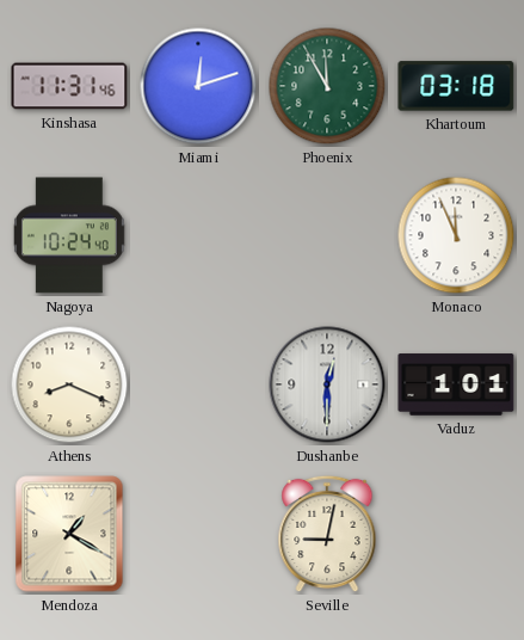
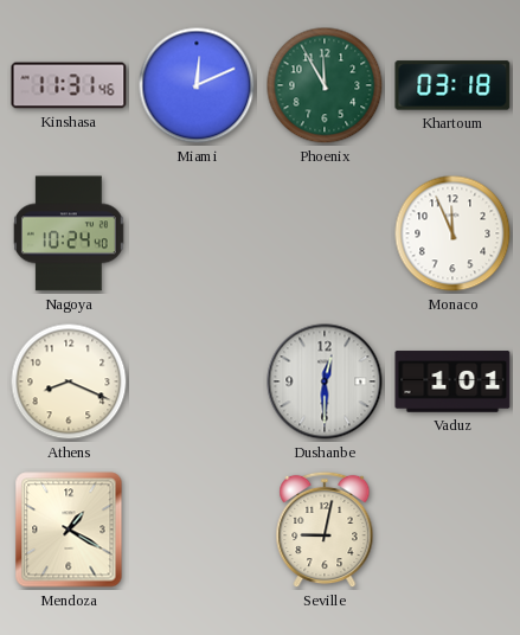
Miami: 12:12 -> 12:11 (197, 85)
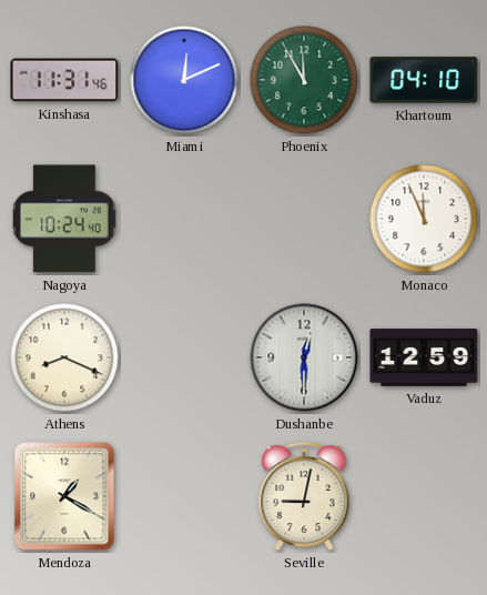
Khartoum: 03:18 -> 04:10 (424, 80)
Vaduz: 1:01 -> 12:59 (424, 357)
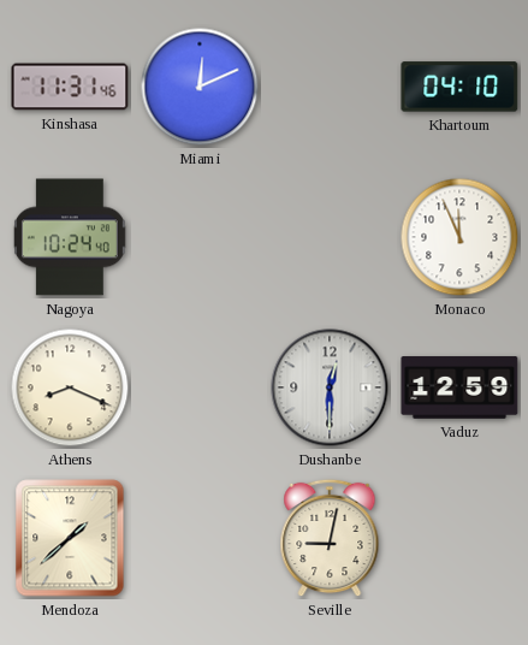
Phoenix: 11:55 -> none (304, 80)
Mendoza: 1:20 -> 1:38 (70, 538)
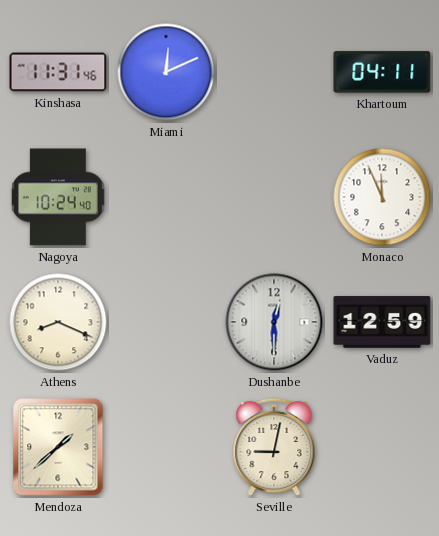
Khartoum: 04:10 -> 04:11 (382, 72)
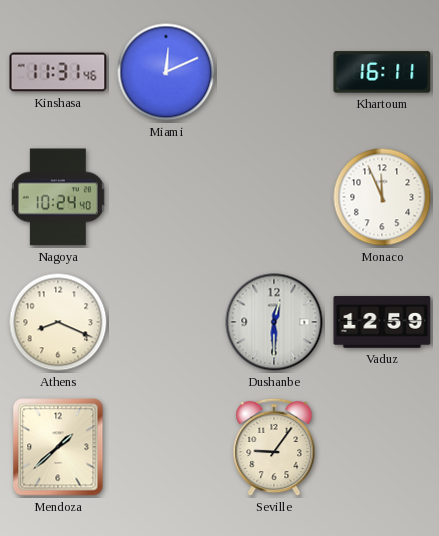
Khartoum: 04:11 -> 16:11 (382, 72)
Seville: 9:02 -> 9:06 (274, 447)
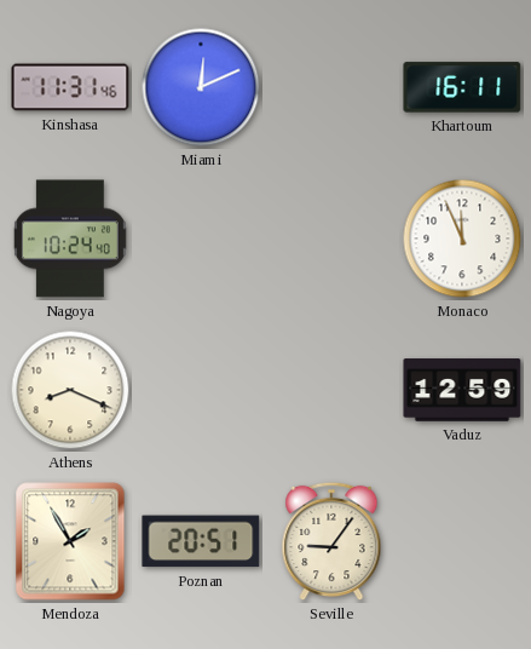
Dushanbe: 12:30 -> none (274, 322)
Mendoza: 1:38 -> 1:55 (70, 541)
Poznan: none -> 20:51 (201, 541)
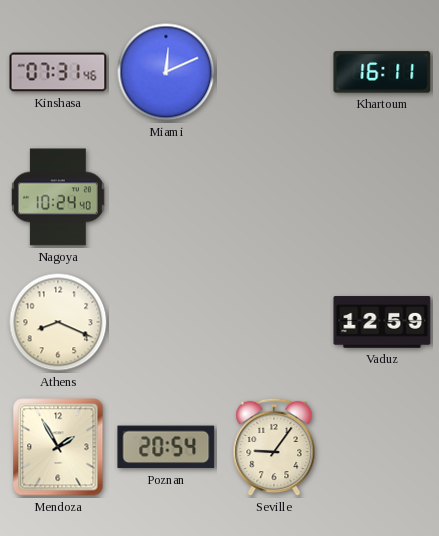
Kinshasa: 11:31 -> 07:31 (58, 72)
Monaco: 11:56 -> none (462, 239)
Poznan: 20:51 -> 20:54 (166, 447)
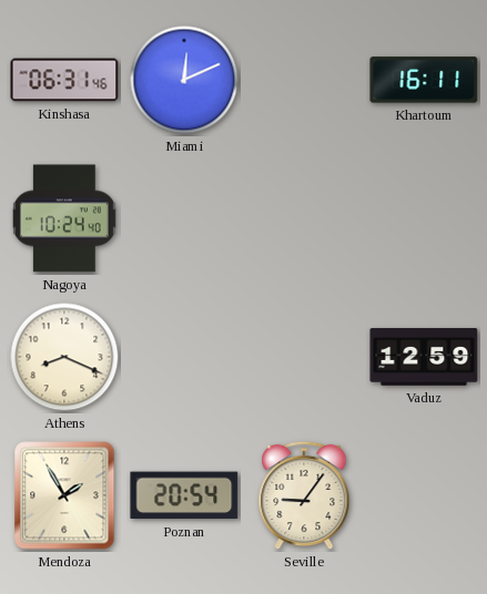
Kinshasa: 07:31 -> 06:31 (64, 80)
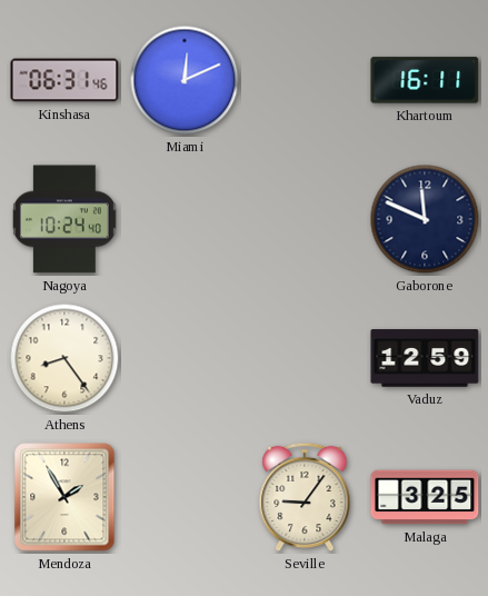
Gaborone: none -> 11:49 (425, 219)
Athens: 8:19 -> 8:24 (64, 358)
Poznan: 20:54 -> none (184, 495)
Malaga: none -> 3:25 (425, 497)
